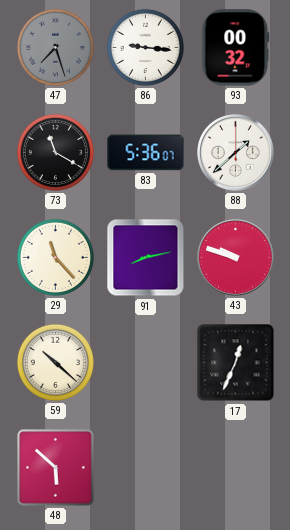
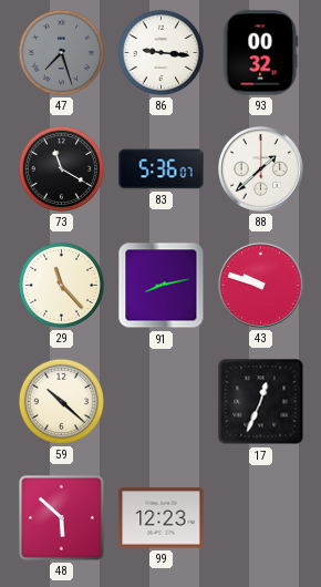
99: none -> 12:23 (162, 518)
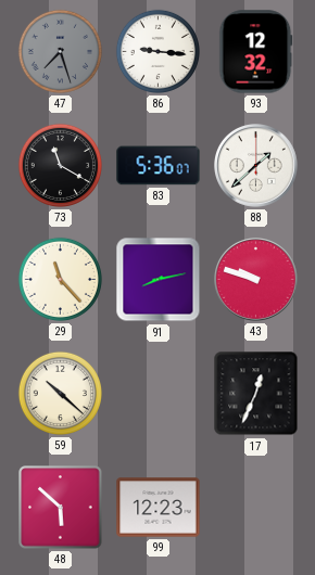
93: 00:32 -> 12:32 (256, 52)
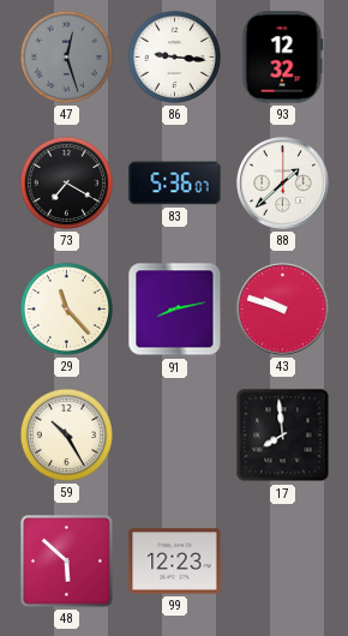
47: 7:27 -> 12:27 (66, 56)
73: 11:20 -> 7:20 (66, 182)
59: 10:22 -> 10:25 (66, 434)
17: 12:34 -> 7:59 (283, 436)
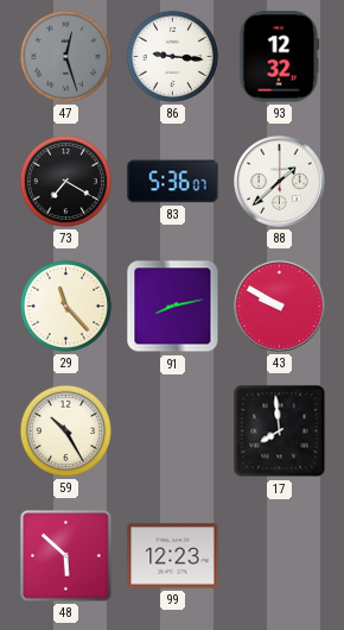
43: 9:48 -> 9:50 (280, 307)
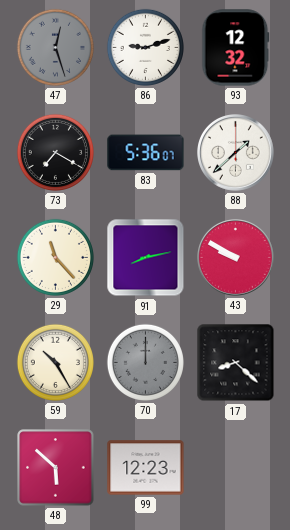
86: 9:16 -> 9:12 (145, 47)
70: none -> 12:00 (145, 362)
17: 7:59 -> 8:22 (236, 363)
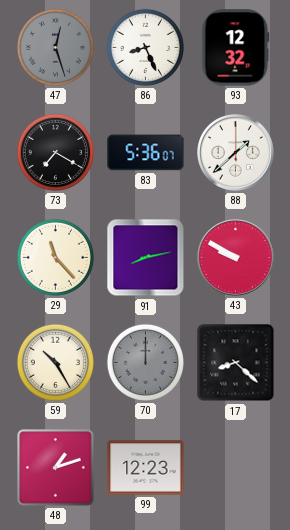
86: 9:12 -> 8:26 (145, 47)
48: 5:52 -> 1:12 (56, 468)
